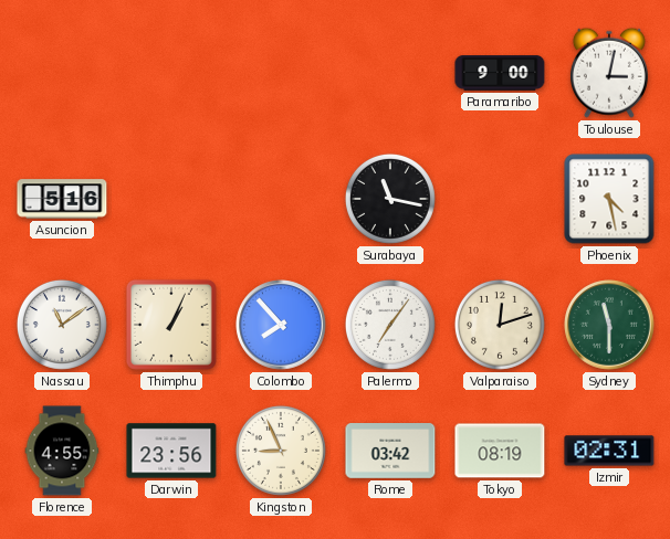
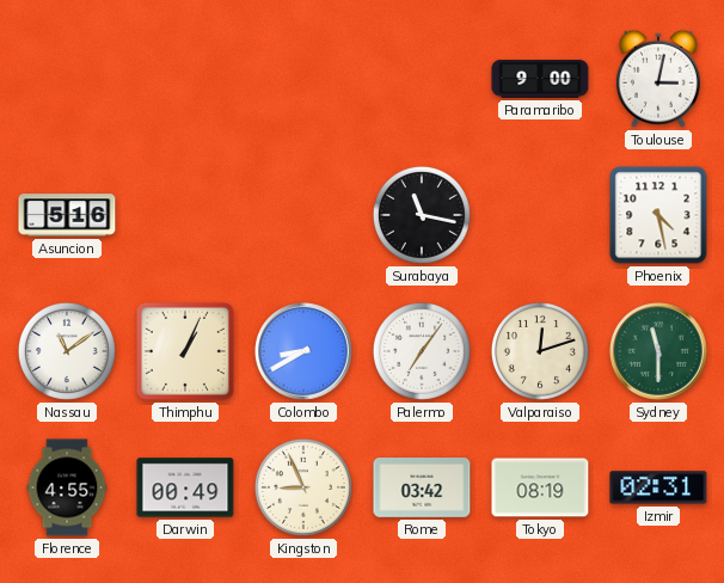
Colombo: 7:53 -> 8:40 (303, 351)
Darwin: 23:56 -> 00:49 (185, 487)
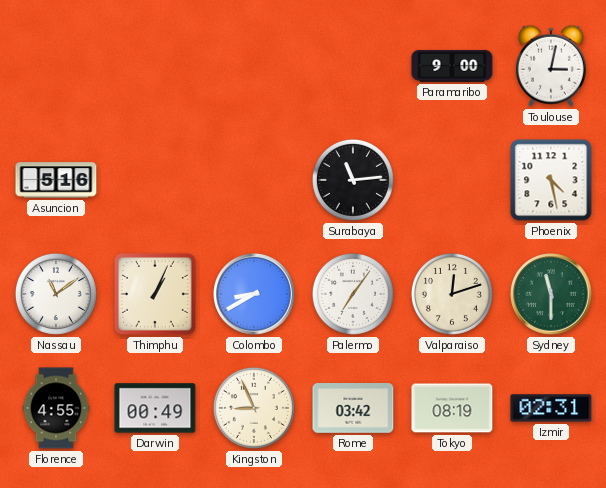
Surabaya: 11:17 -> 11:14 (353, 180)
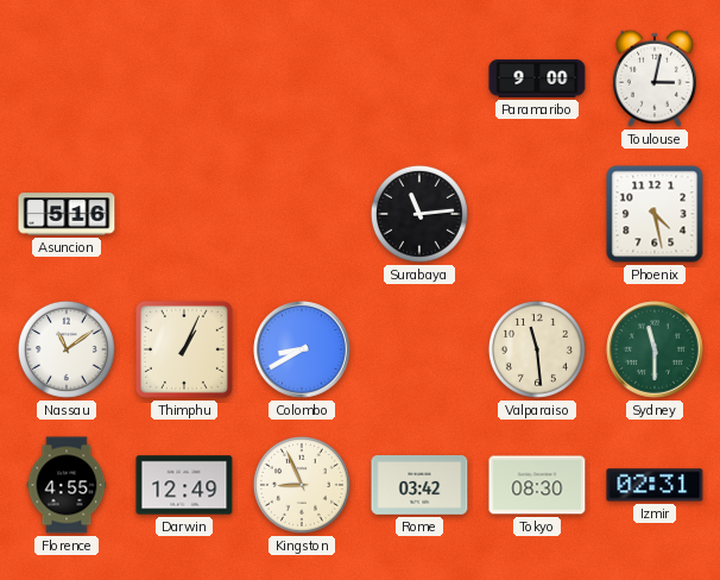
Palermo: 7:06 -> none (353, 294)
Valparaiso: 12:12 -> 11:29 (537, 349)
Darwin: 00:49 -> 12:49 (184, 485)
Tokyo: 08:19 -> 08:30 (537, 485)
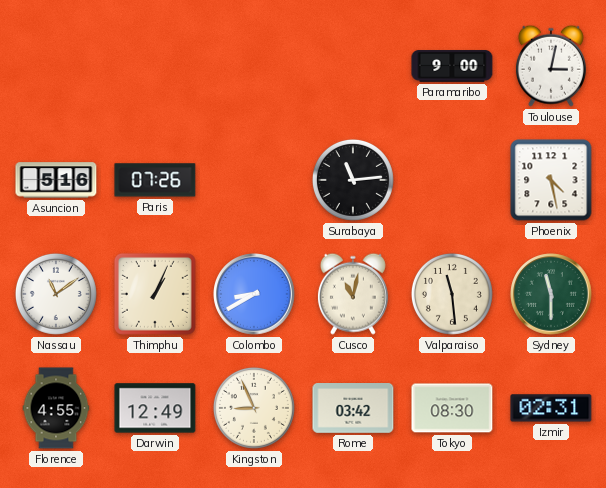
Paris: none -> 07:26 (155, 180)
Cusco: none -> 11:02 (353, 294)
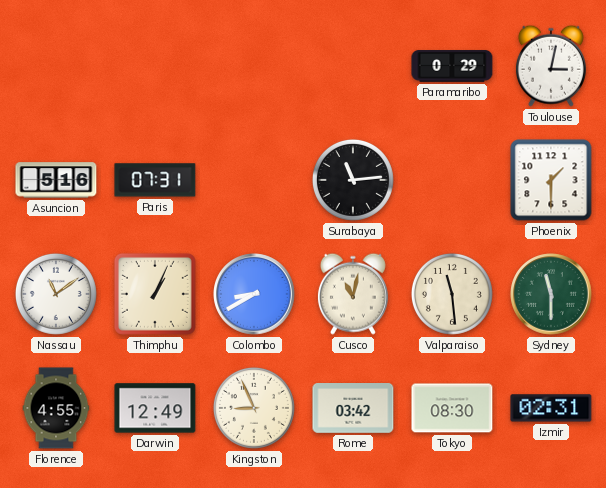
Paramaribo: 9:00 -> 0:29 (452, 66)
Paris: 07:26 -> 07:31 (155, 180)
Phoenix: 4:28 -> 1:30 (551, 180)
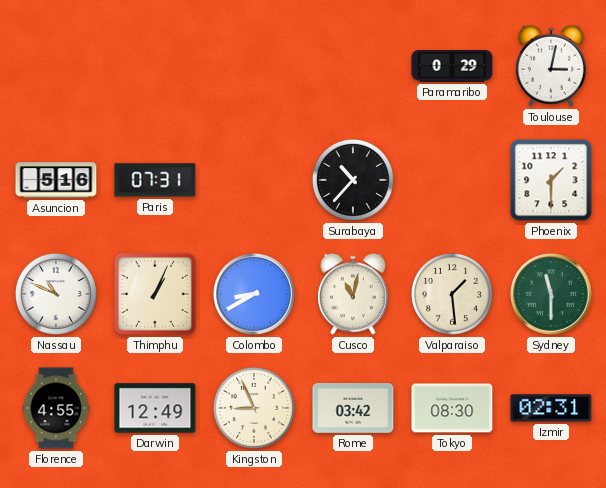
Surabaya: 11:14 -> 10:37 (353, 180)
Nassau: 11:09 -> 10:49 (56, 294)
Valparaiso: 11:29 -> 1:29 (452, 294)
